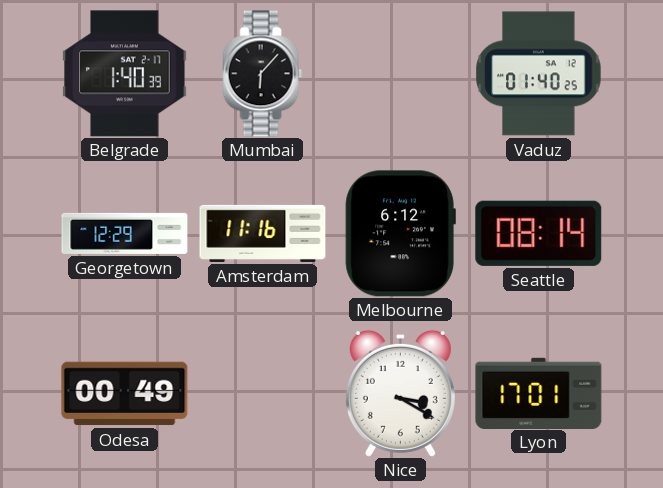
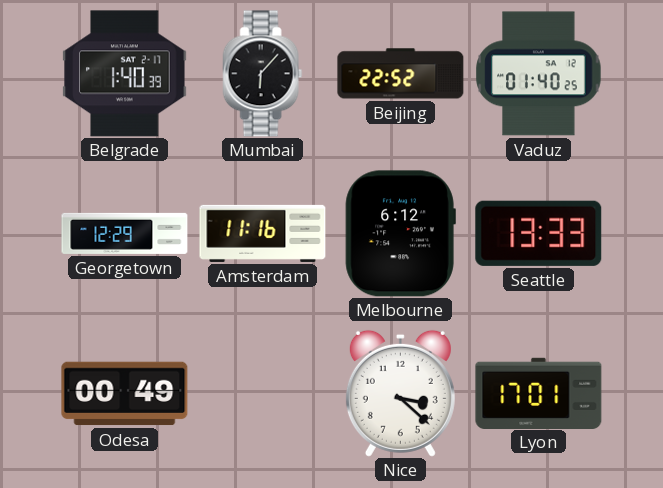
Beijing: none -> 22:52 (401, 74)
Seattle: 08:14 -> 13:33 (539, 233)
Nice: 3:20 -> 3:22 (400, 393)
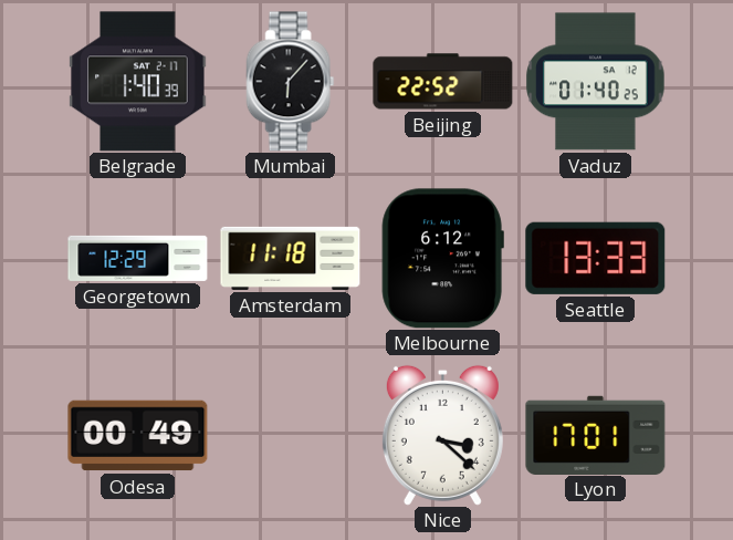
Amsterdam: 11:16 -> 11:18 (291, 258)
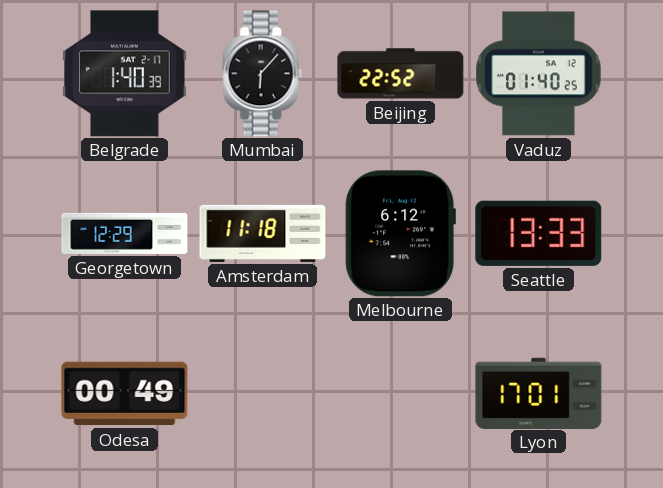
Nice: 3:22 -> none (442, 435)
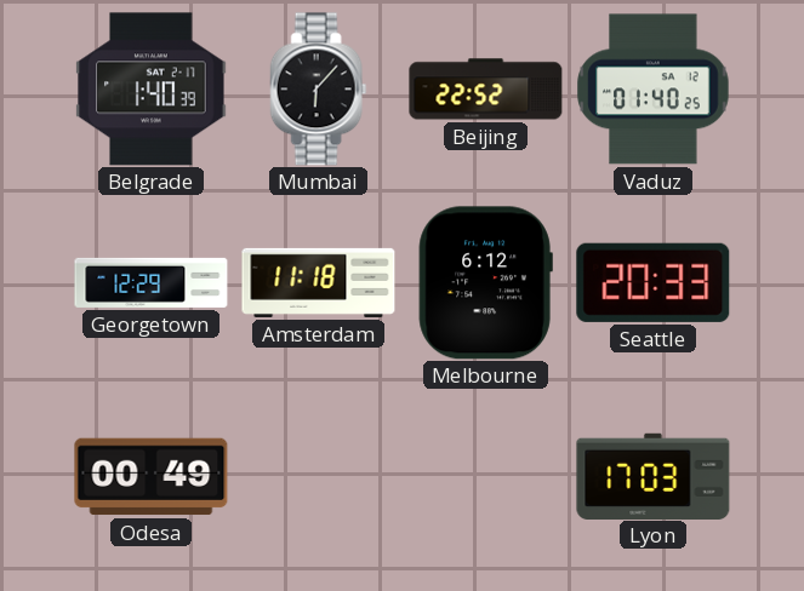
Seattle: 13:33 -> 20:33 (654, 282)
Lyon: 17:01 -> 17:03 (654, 476)
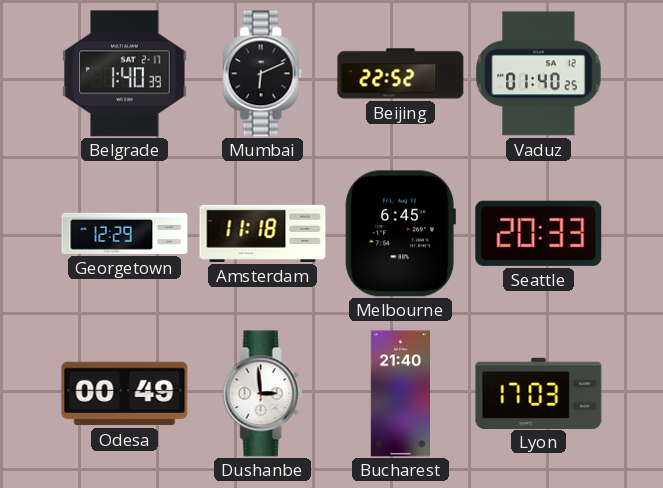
Mumbai: 6:07 -> 6:11 (263, 74)
Melbourne: 6:12 -> 6:45 (400, 234)
Dushanbe: none -> 2:59 (263, 394)
Bucharest: none -> 21:40 (400, 394)
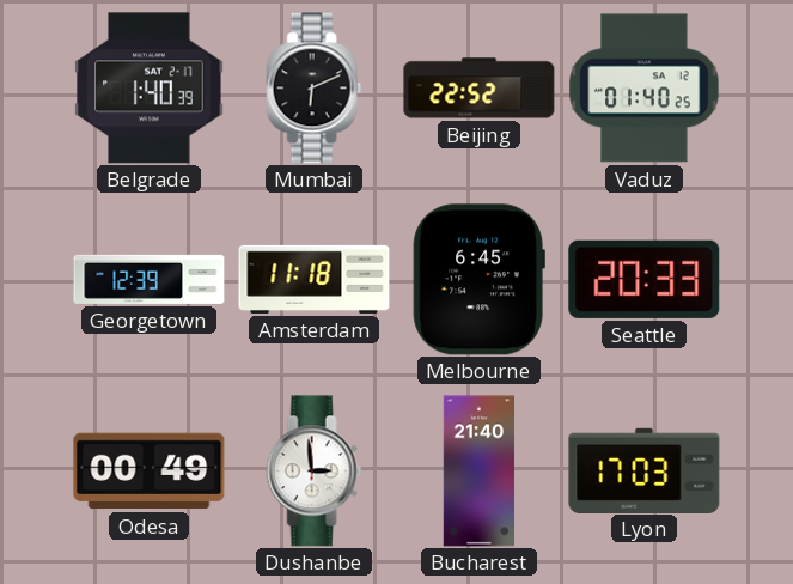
Georgetown: 12:29 -> 12:39 (150, 279)
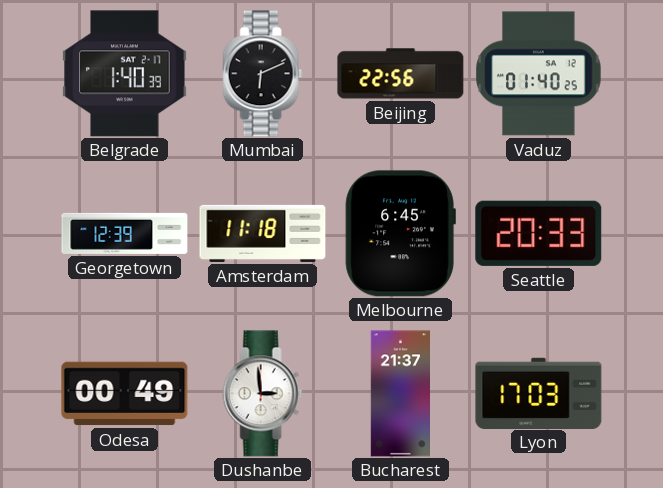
Beijing: 22:52 -> 22:56 (401, 74)
Bucharest: 21:40 -> 21:37 (400, 394)
